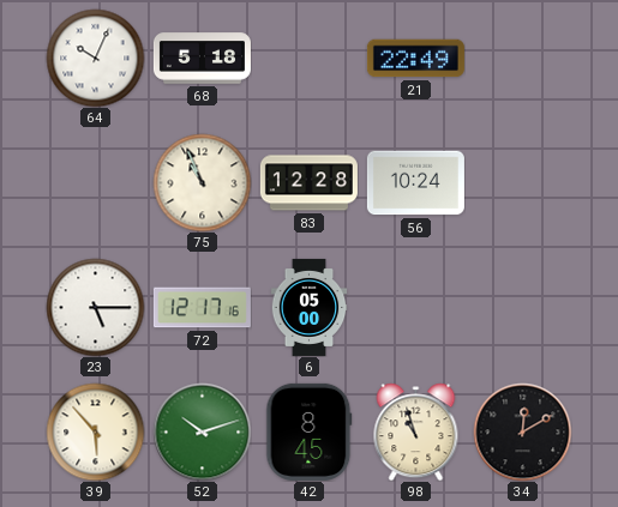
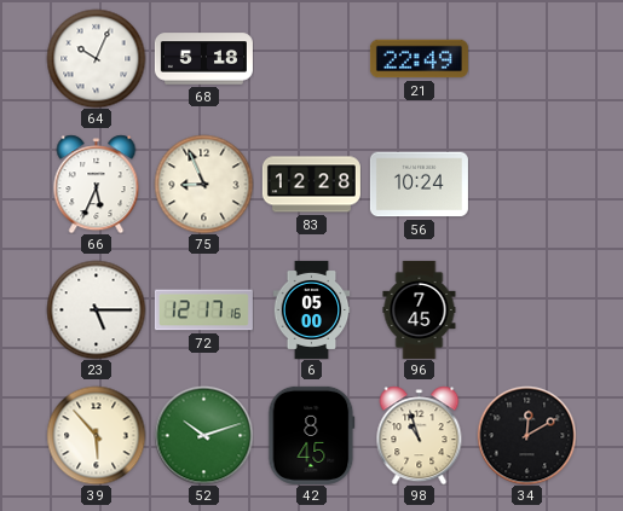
66: none -> 5:34 (97, 184)
75: 10:56 -> 8:56 (203, 184)
96: none -> 7:45 (420, 309)
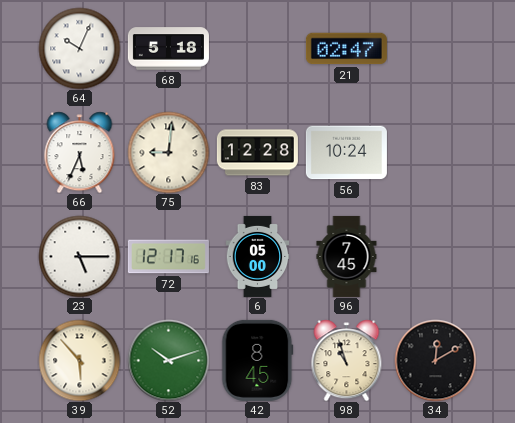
21: 22:49 -> 02:47 (346, 49)
75: 8:56 -> 9:01 (168, 152)
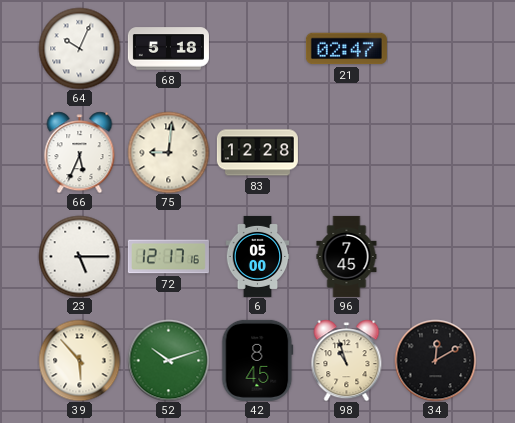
56: 10:24 -> none (346, 153)
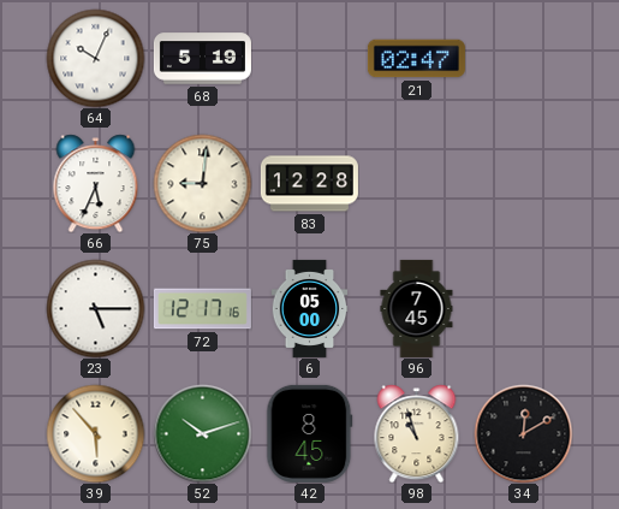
68: 5:18 -> 5:19 (202, 59)
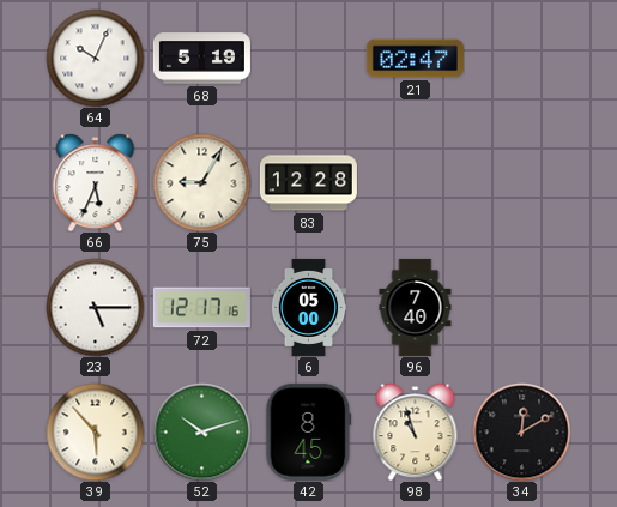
75: 9:01 -> 9:05 (201, 182)
96: 7:45 -> 7:40 (416, 307)
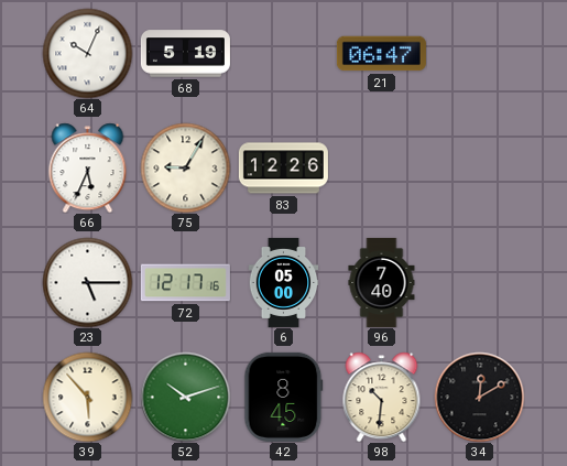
21: 02:47 -> 06:47 (381, 54)
83: 12:28 -> 12:26 (283, 169)
98: 10:57 -> 10:31 (382, 397)
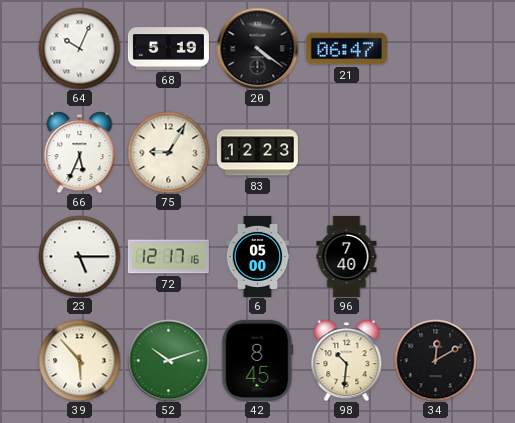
20: none -> 4:21 (257, 48)
83: 12:26 -> 12:23 (257, 153)
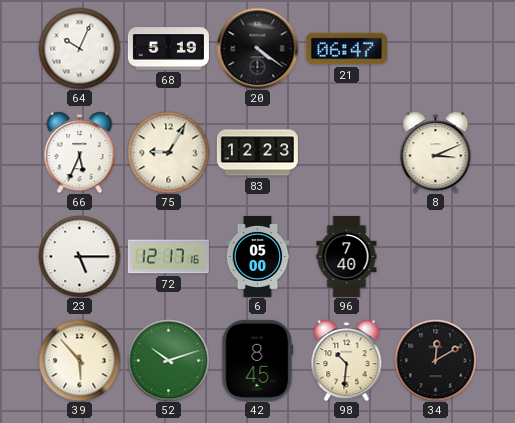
8: none -> 3:11 (436, 152)
